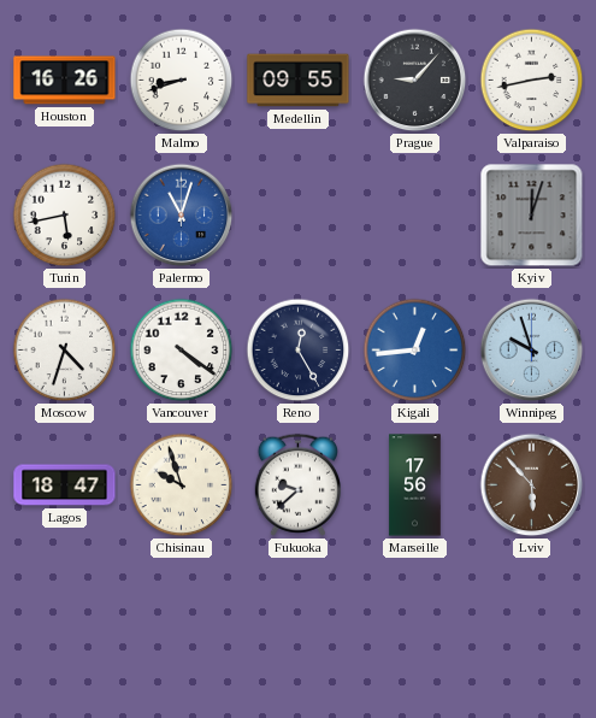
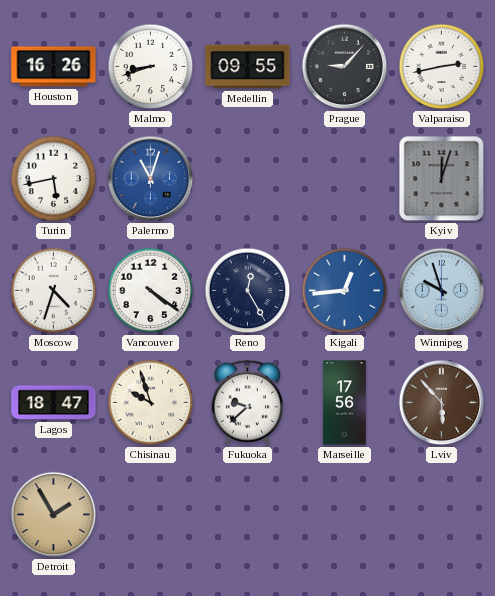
Detroit: none -> 1:55 (54, 515)
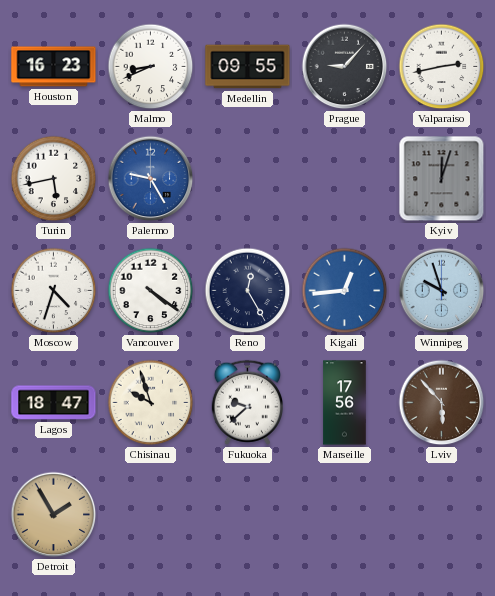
Houston: 16:26 -> 16:23 (54, 67)
Malmo: 8:42 -> 8:41 (151, 67)
Palermo: 11:03 -> 9:25 (151, 179)
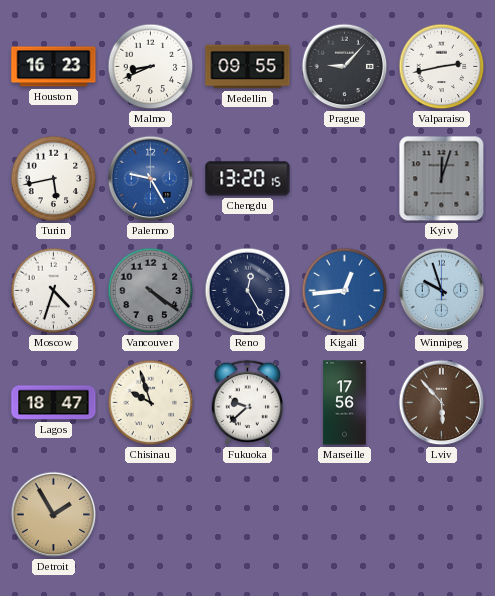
Chengdu: none -> 13:20 (248, 179)
Vancouver dial: white -> grey (151, 291)
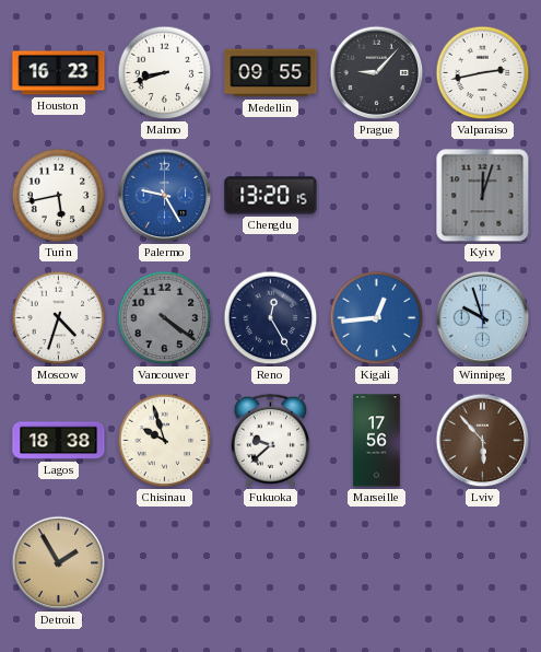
Malmo: 8:41 -> 8:42 (165, 73)
Lagos: 18:47 -> 18:38 (59, 441)
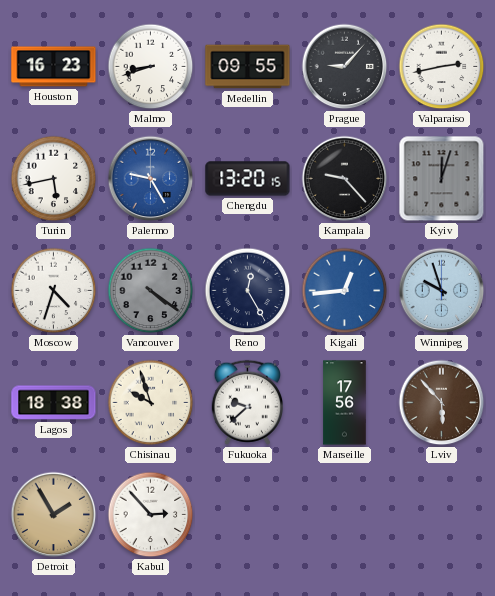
Kampala: none -> 9:23 (345, 179)
Kabul: none -> 2:53 (151, 515)
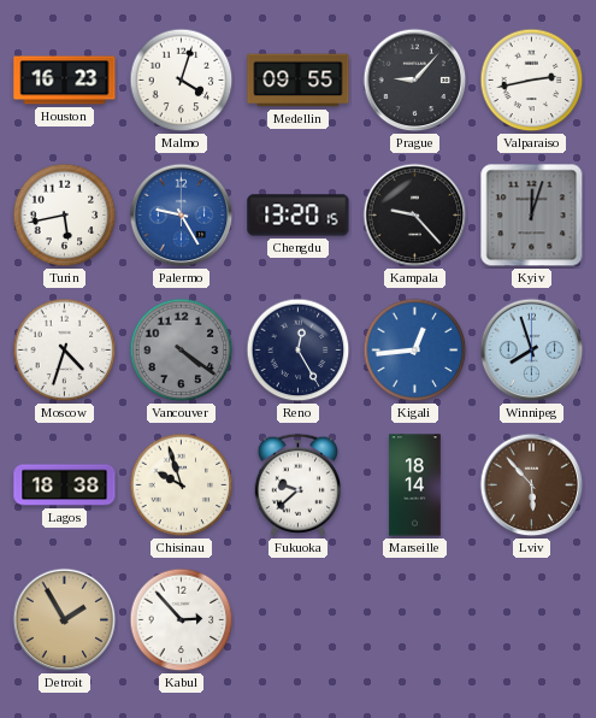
Malmo: 8:42 -> 4:03 (182, 81)
Winnipeg: 9:57 -> 7:57 (532, 351)
Marseille: 17:56 -> 18:14 (415, 485)
